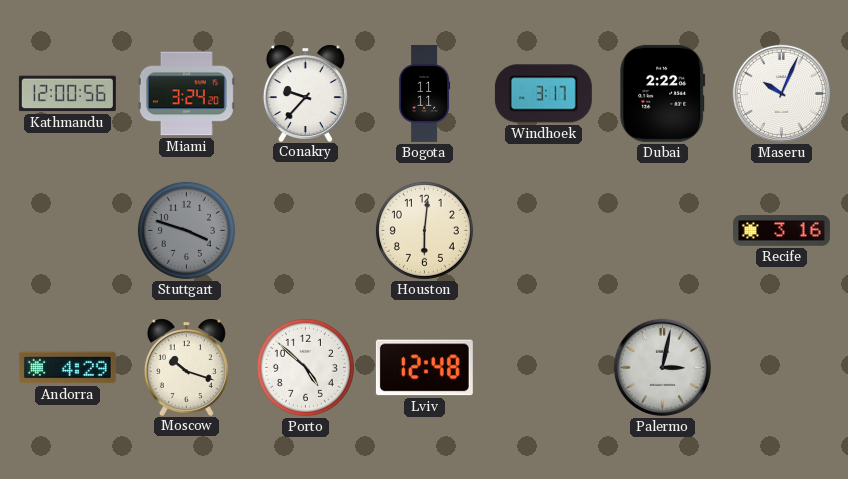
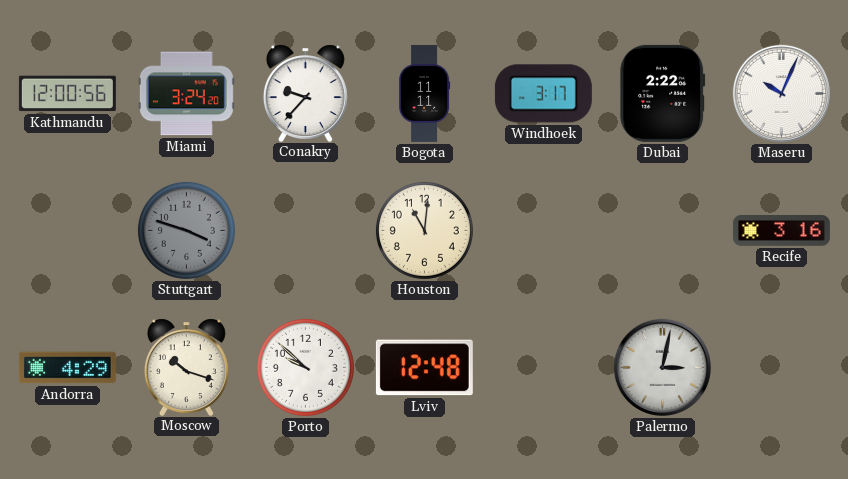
Houston: 6:01 -> 11:01 (424, 230)
Porto: 4:52 -> 9:52 (305, 367)
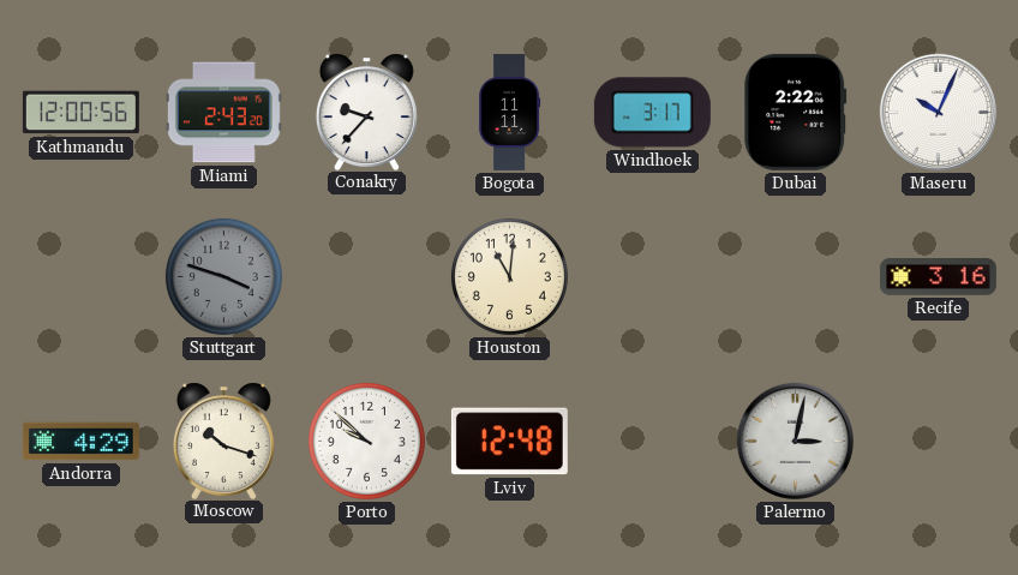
Miami: 3:24 -> 2:43 (223, 113)
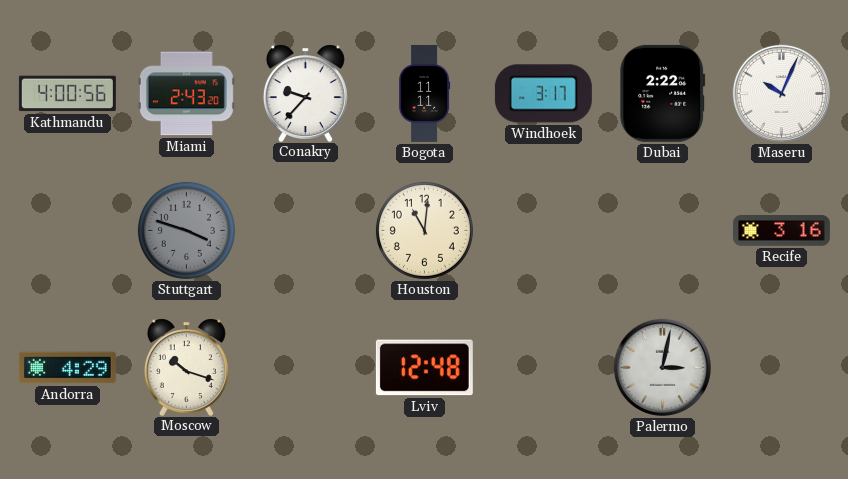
Kathmandu: 12:00 -> 4:00 (67, 94)
Porto: 9:52 -> none (366, 441)
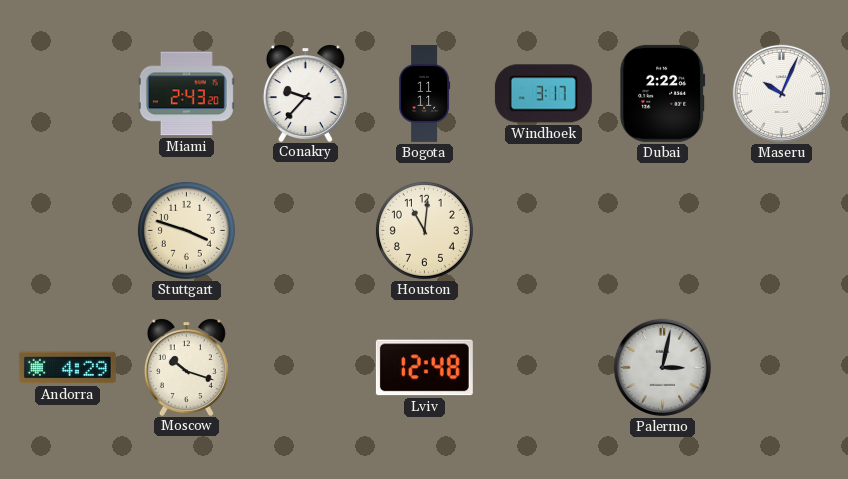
Kathmandu: 4:00 -> none (67, 94)
Stuttgart dial: grey -> cream (186, 230)
Recife: 3:16 -> none (781, 231)
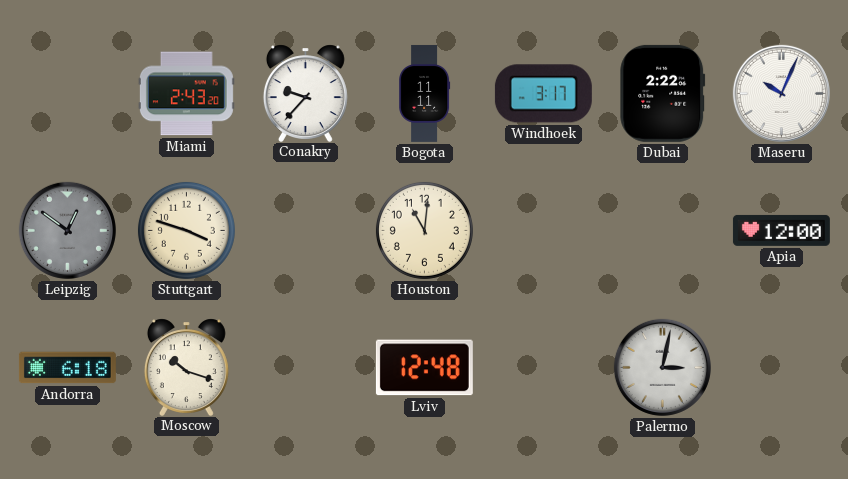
Leipzig: none -> 12:51 (67, 230)
Apia: none -> 12:00 (781, 230)
Andorra: 4:29 -> 6:18 (67, 368)
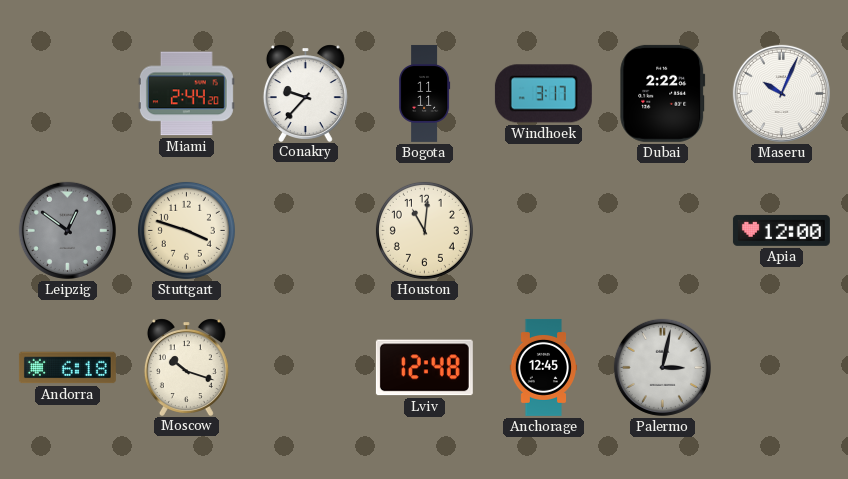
Miami: 2:43 -> 2:44 (186, 94)
Anchorage: none -> 12:45 (544, 367)
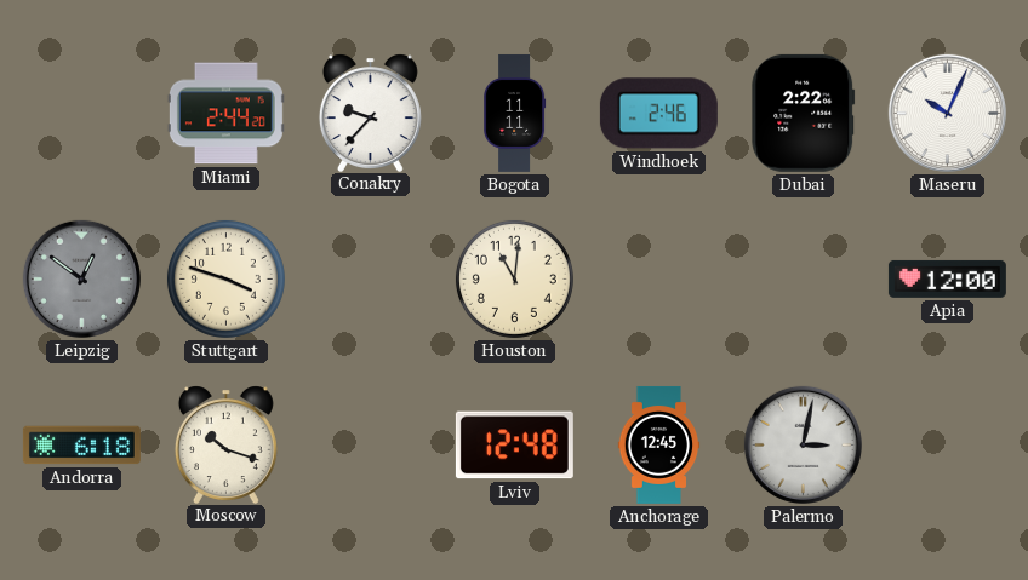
Windhoek: 3:17 -> 2:46 (658, 114)
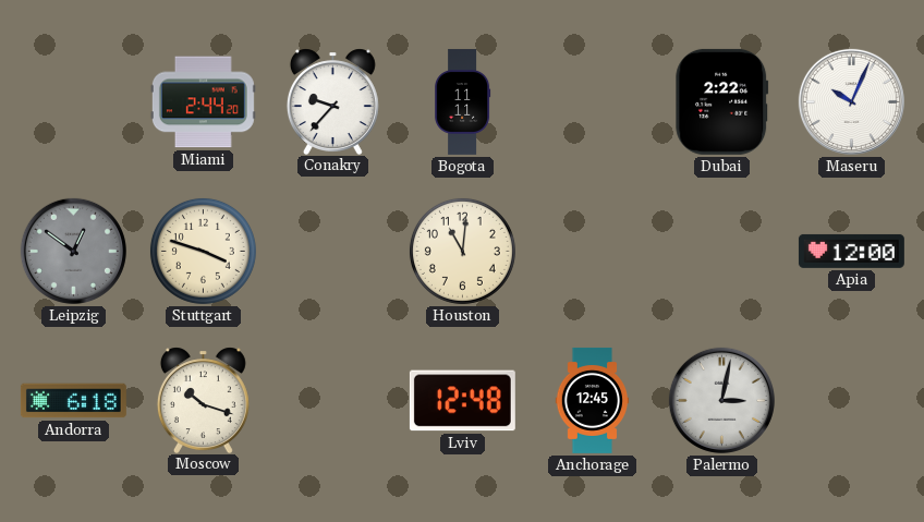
Windhoek: 2:46 -> none (658, 114)
